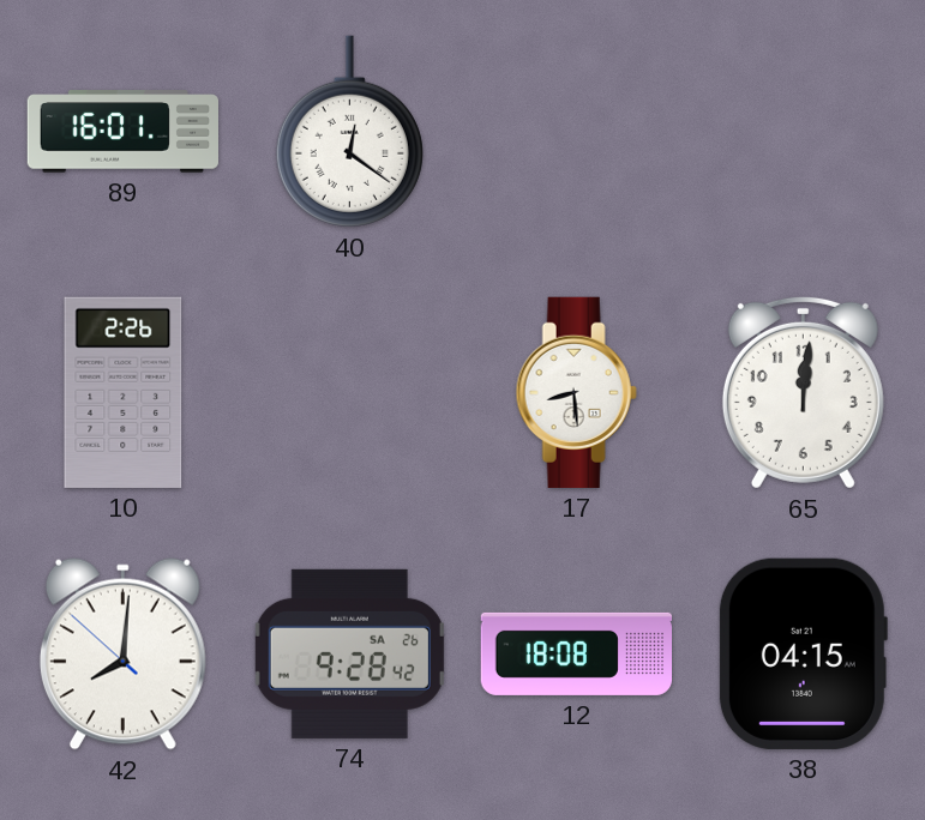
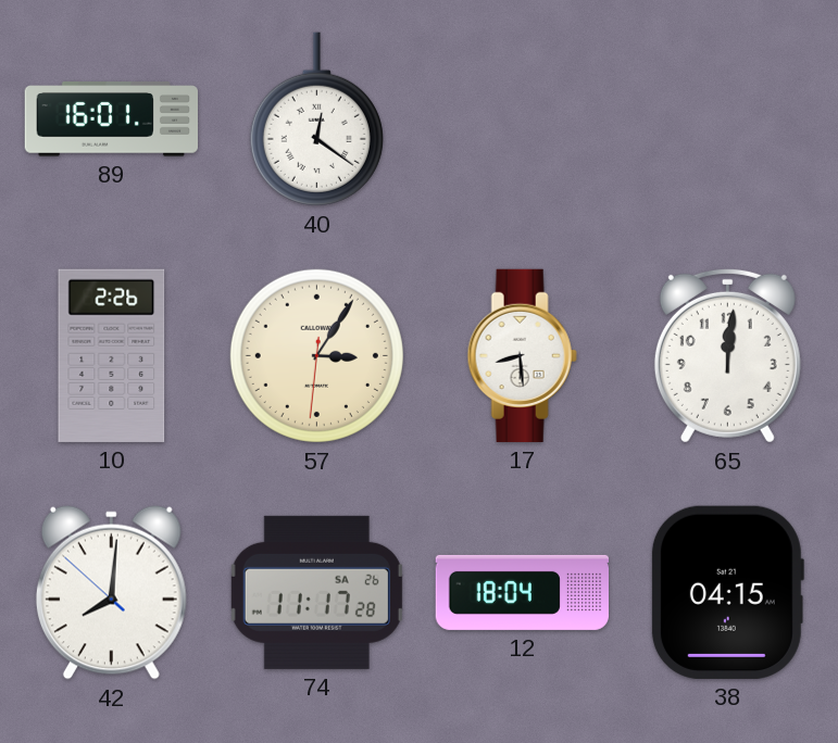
57: none -> 3:05 (316, 355)
74: 9:28 -> 11:17 (316, 592)
12: 18:08 -> 18:04 (522, 592)
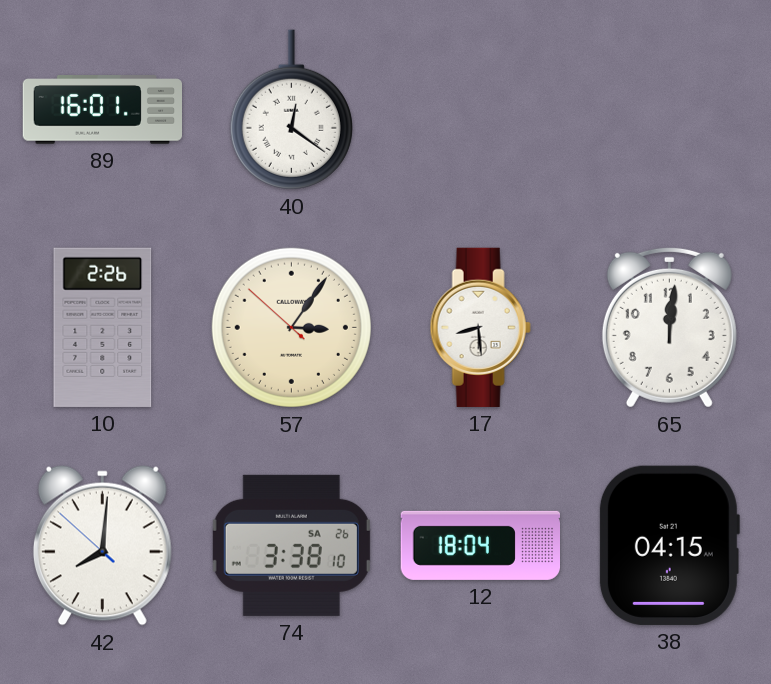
57: 3:05:31 -> 3:05:52 (291, 327)
74: 11:17 -> 3:38 (291, 545)
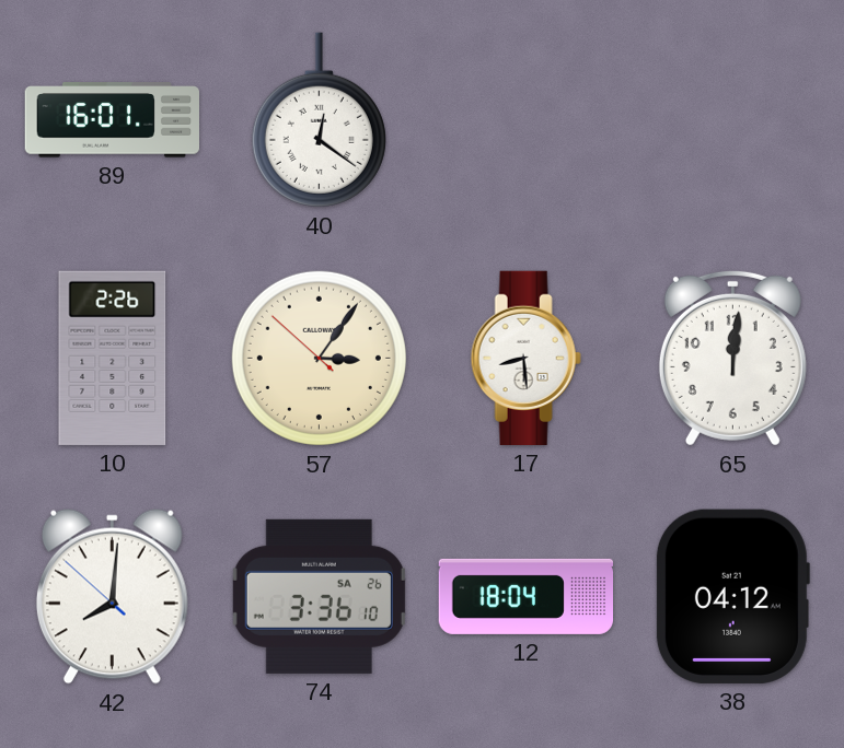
74: 3:38 -> 3:36 (319, 596)
38: 04:15 -> 04:12 (732, 596)
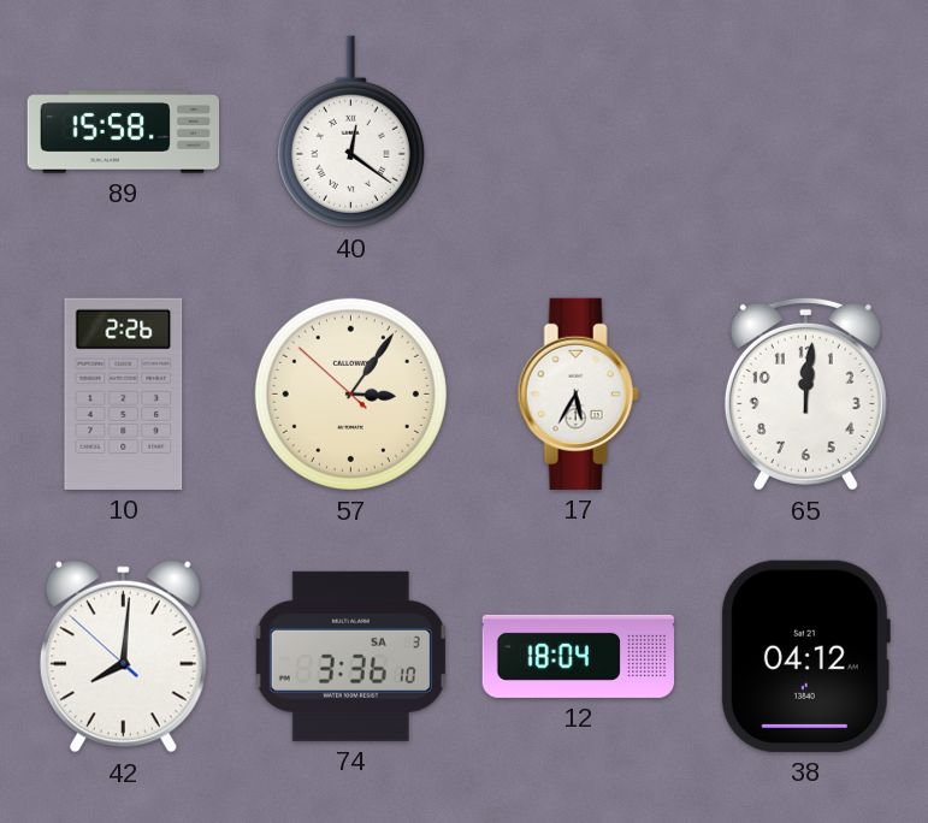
89: 16:01 -> 15:58 (123, 132)
17: 8:29 -> 5:35 (578, 393)
74 date: SA 26 -> SA 3 (350, 656)
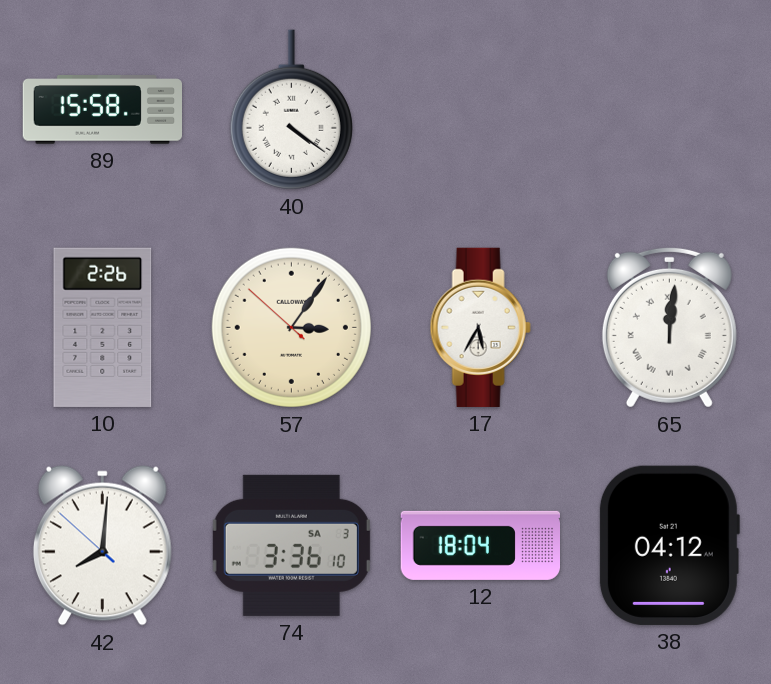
40: 12:21 -> 4:21 (291, 110)
65 numerals: Arabic -> Roman (669, 327)
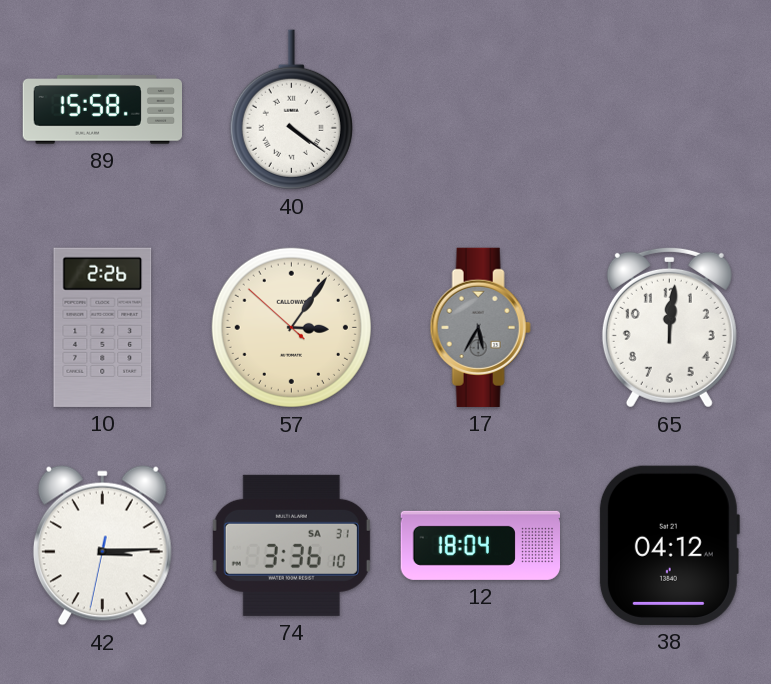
17 dial: white -> grey (480, 327)
65 numerals: Roman -> Arabic (669, 327)
42: 8:00 -> 3:14 (102, 546)
74 date: SA 3 -> SA 31 (291, 545)
